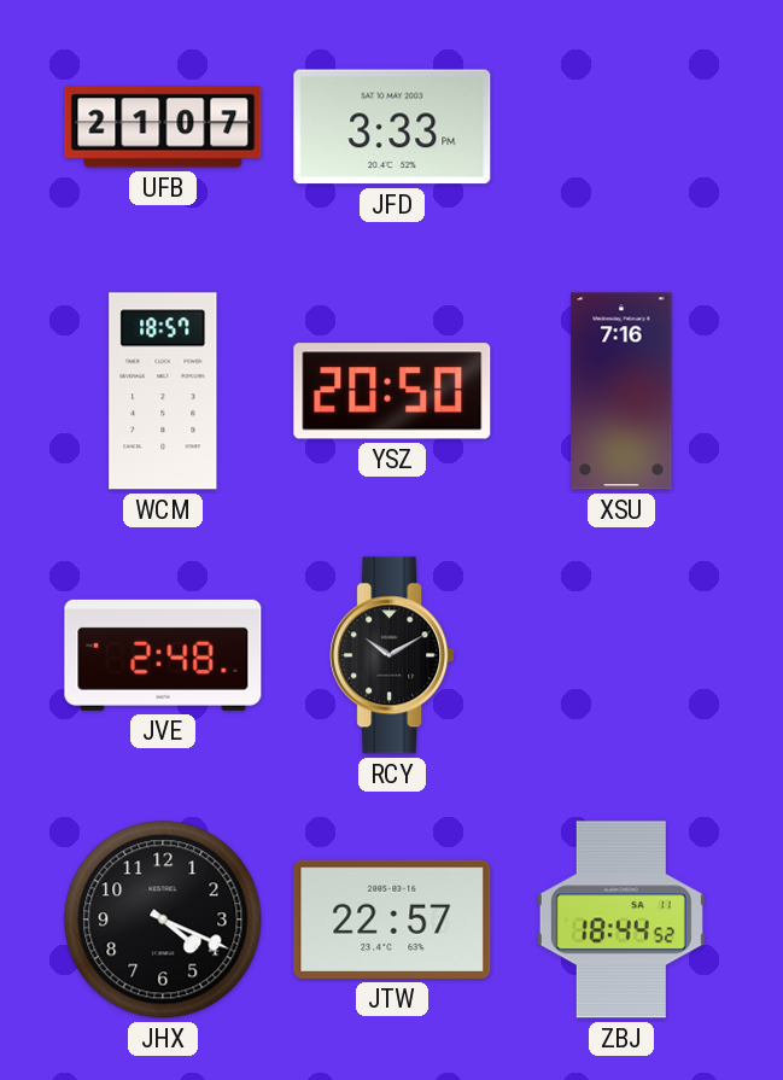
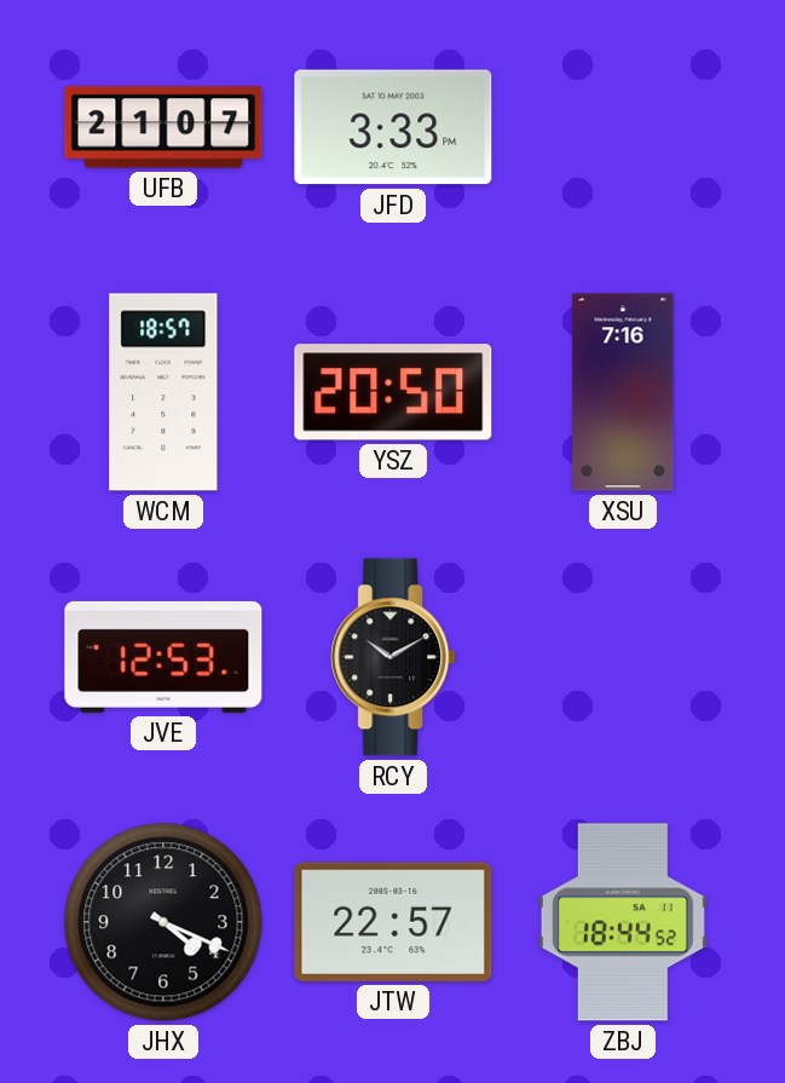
JVE: 2:48 -> 12:53 (163, 657)
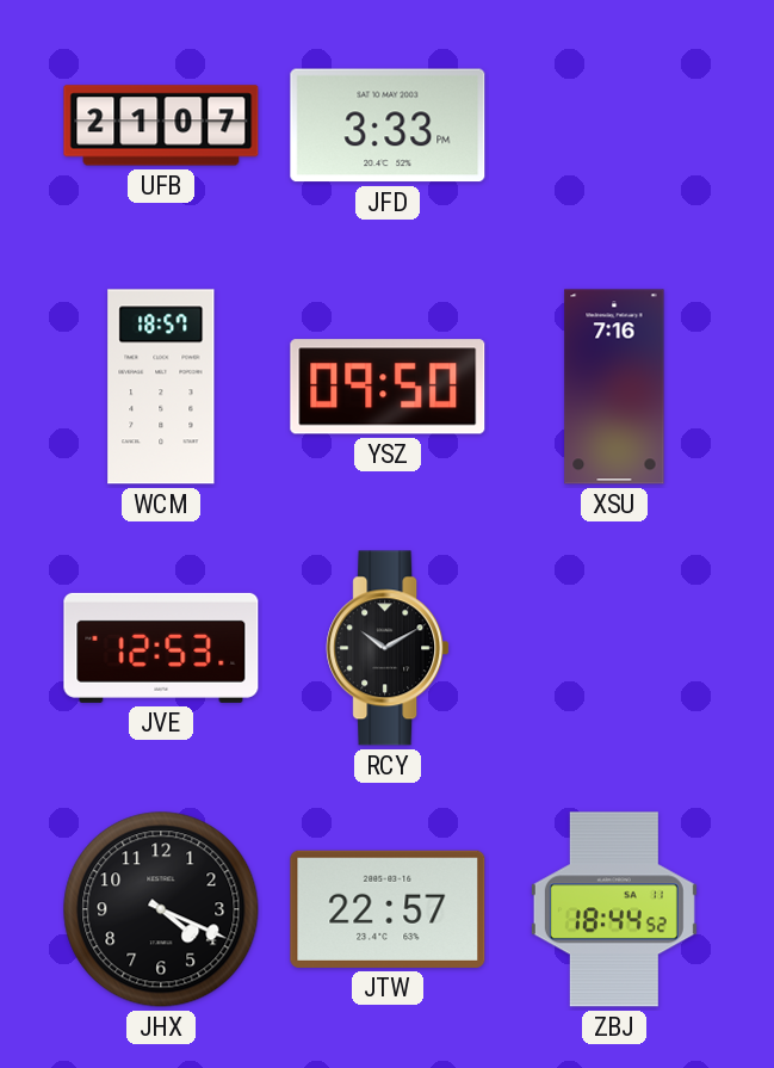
YSZ: 20:50 -> 09:50 (388, 387)
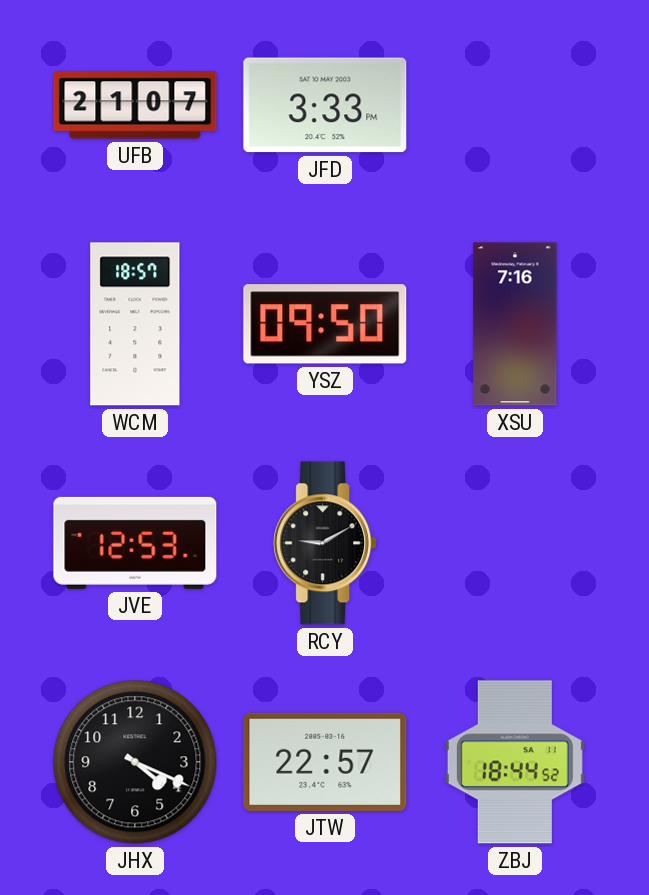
RCY: 10:10 -> 9:10 (325, 543)
